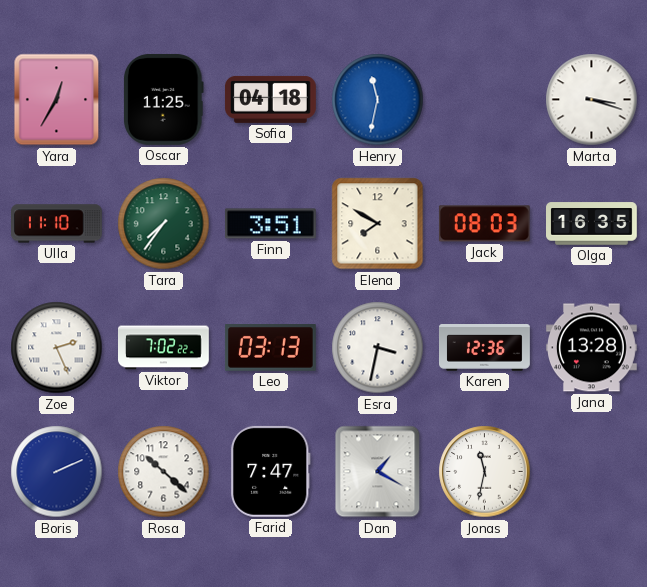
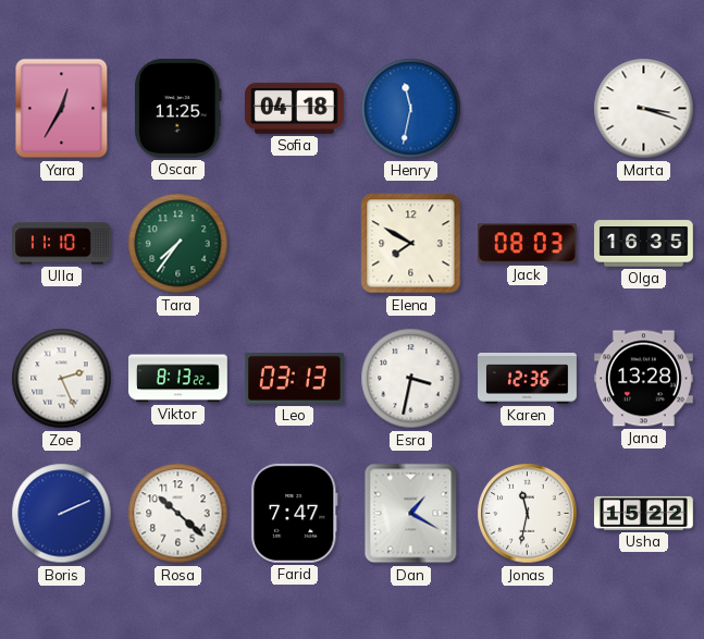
Finn: 3:51 -> none (270, 224)
Viktor: 7:02 -> 8:13 (178, 379)
Usha: none -> 15:22 (644, 513)
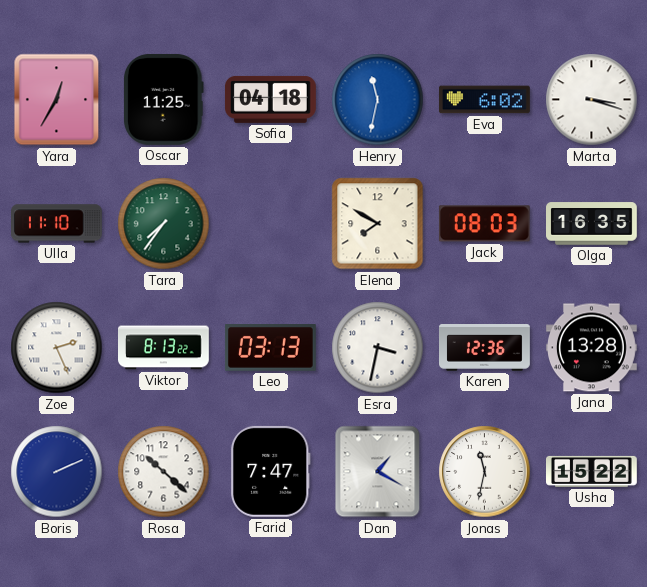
Eva: none -> 6:02 (484, 100)
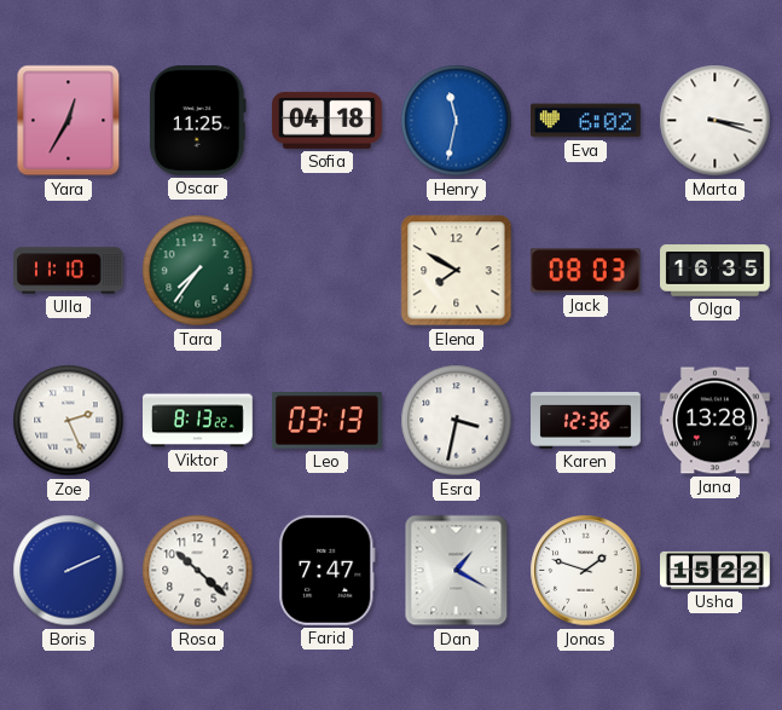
Jonas: 11:32 -> 1:48 (586, 571)
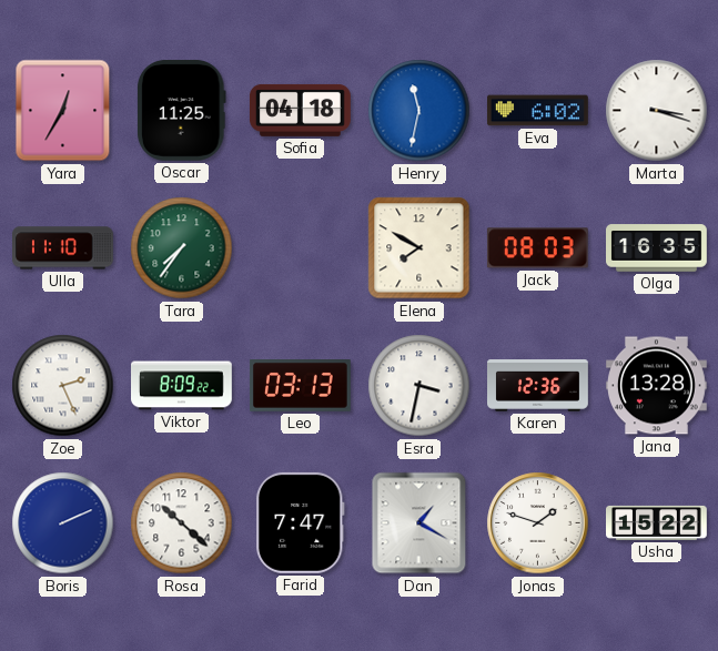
Viktor: 8:13 -> 8:09 (182, 386)
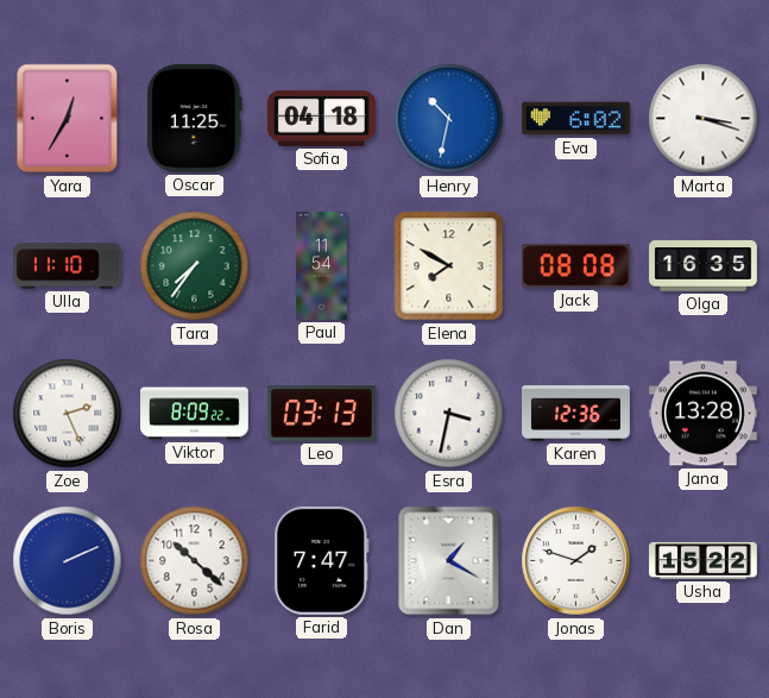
Henry: 11:32 -> 10:32 (449, 119)
Paul: none -> 11:54 (322, 266)
Jack: 08:03 -> 08:08 (575, 266)
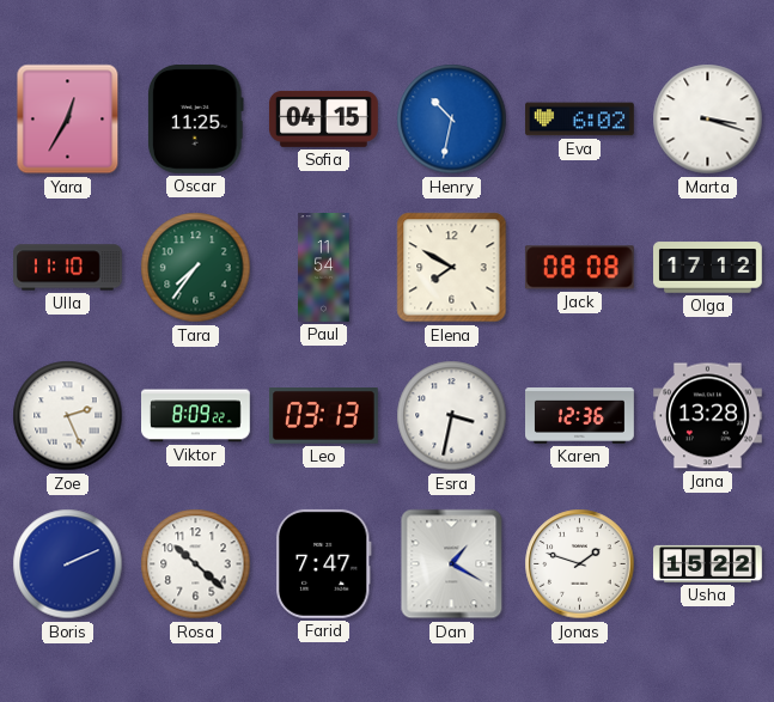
Sofia: 04:18 -> 04:15 (323, 118)
Olga: 16:35 -> 17:12 (708, 268)
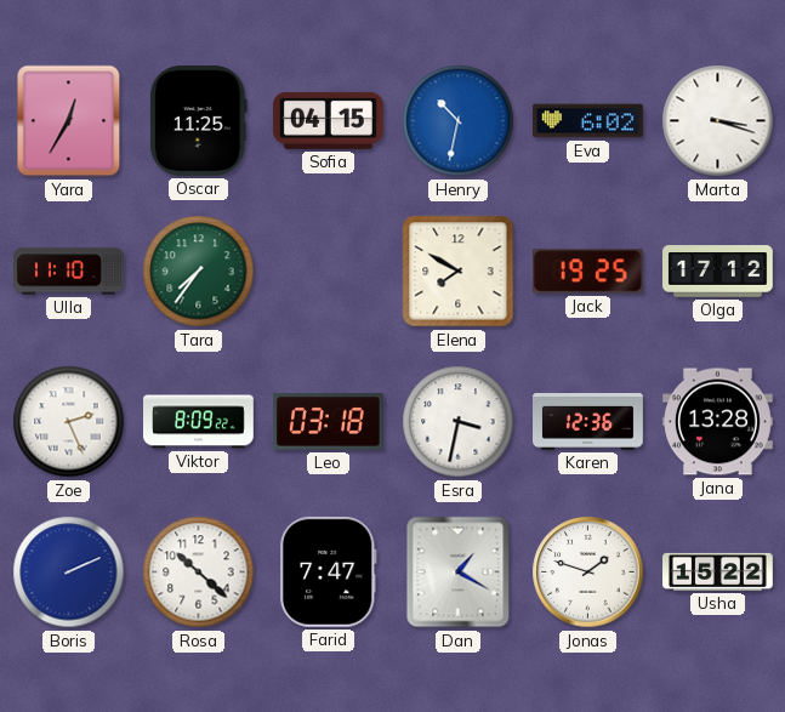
Paul: 11:54 -> none (324, 268)
Jack: 08:08 -> 19:25 (587, 272)
Leo: 03:13 -> 03:18 (328, 422)
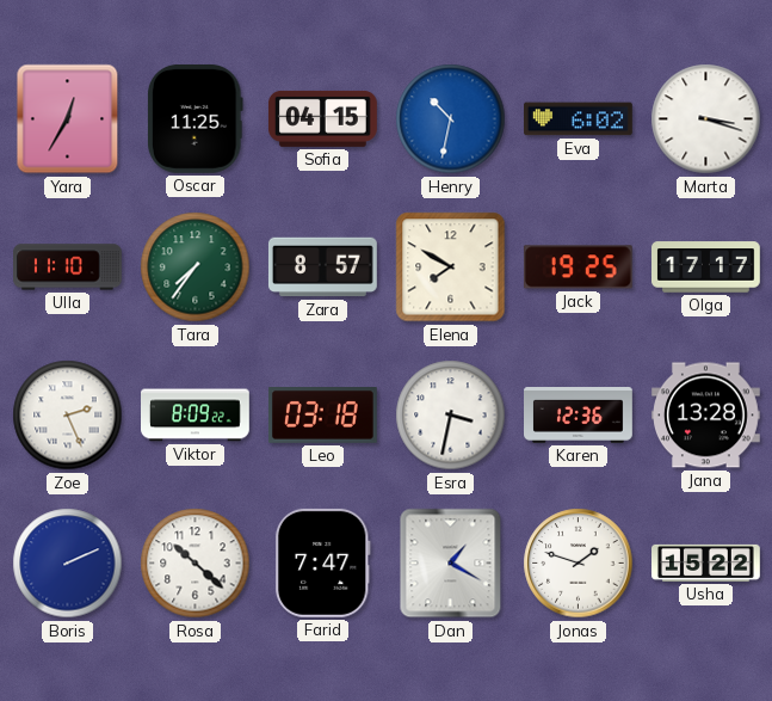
Zara: none -> 8:57 (322, 268)
Olga: 17:12 -> 17:17 (706, 268)
